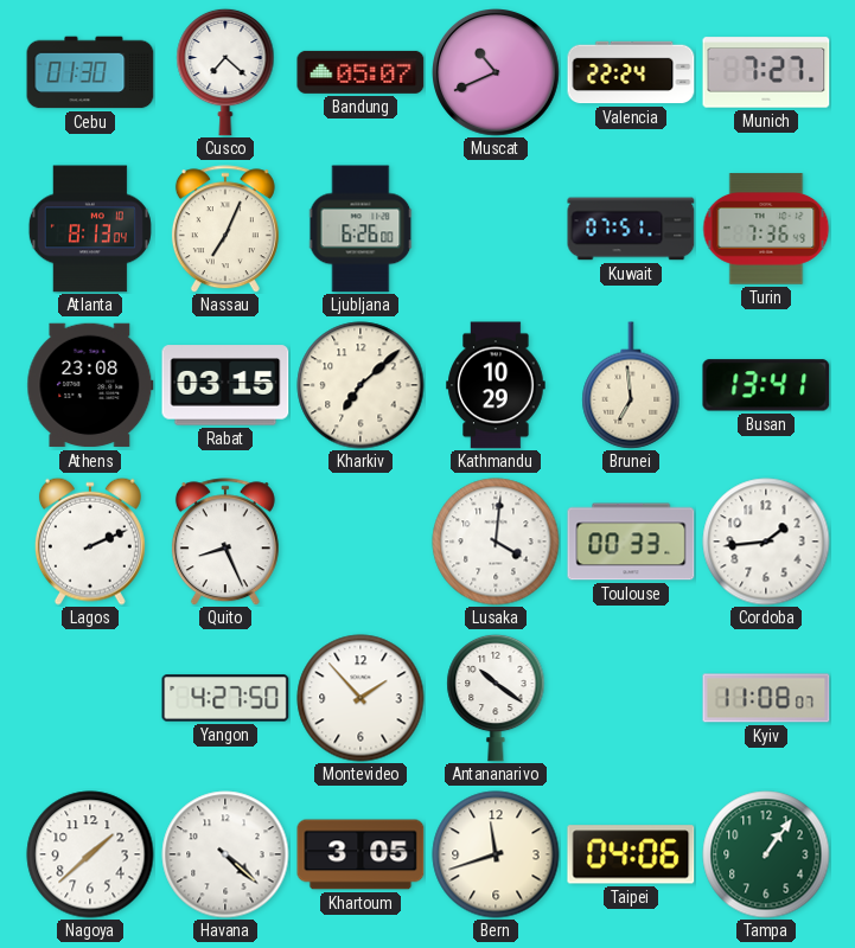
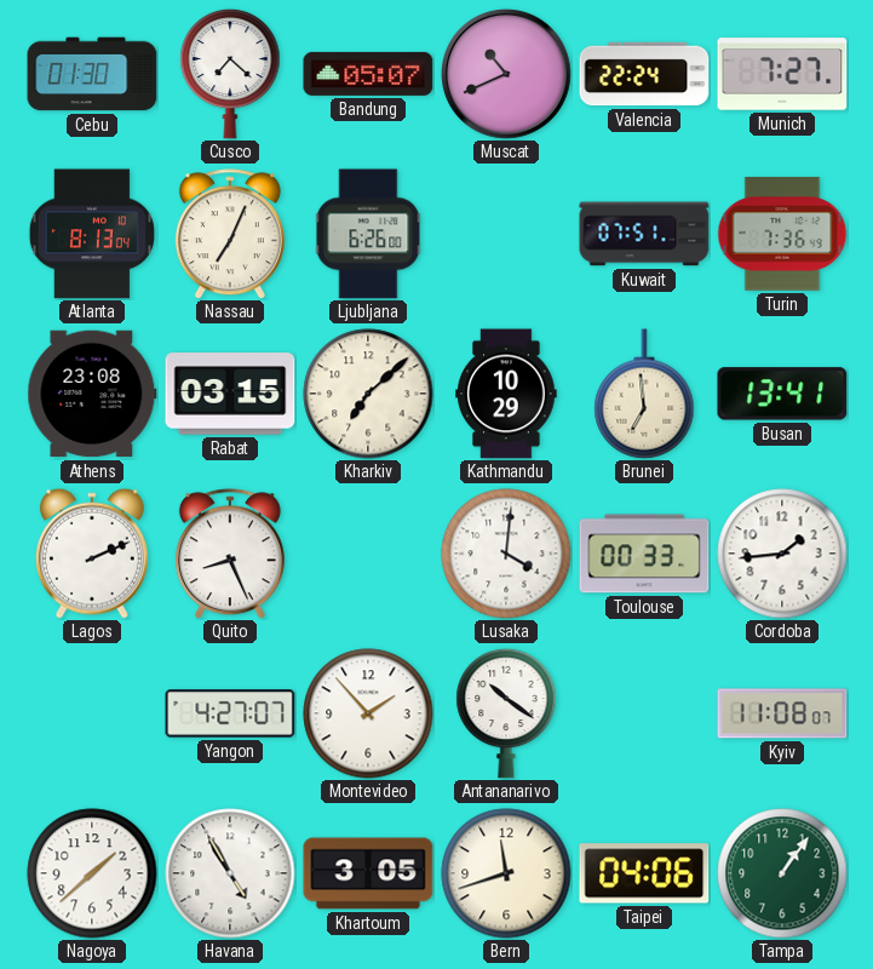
Yangon: 4:27:50 -> 4:27:07 (230, 713)
Havana: 4:22 -> 4:55 (230, 873)
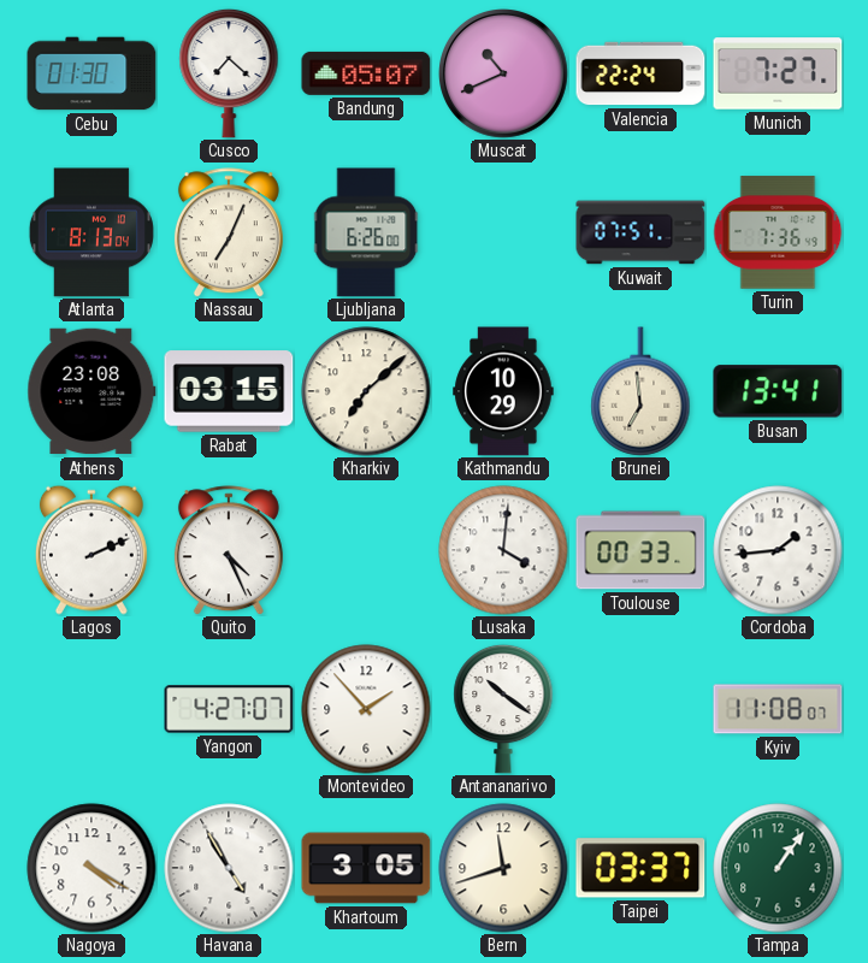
Quito: 8:26 -> 4:26 (229, 550)
Nagoya: 1:38 -> 4:20 (91, 868)
Taipei: 04:06 -> 03:37 (640, 868)
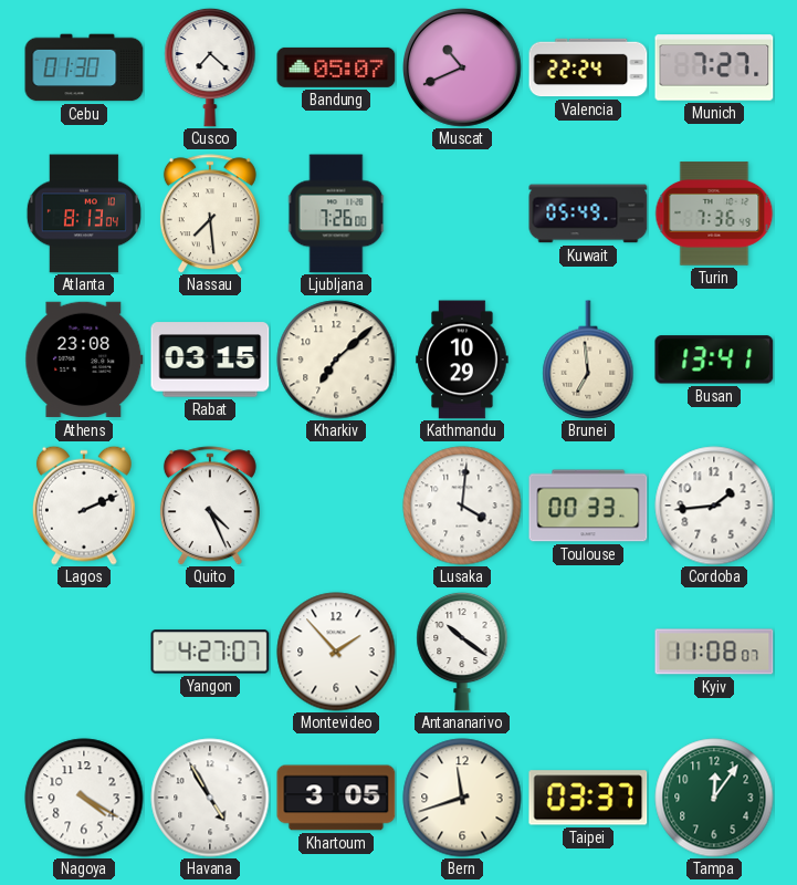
Nassau: 7:04 -> 7:29 (210, 214)
Ljubljana: 6:26 -> 7:26 (336, 214)
Kuwait: 07:51 -> 05:49 (588, 214)
Tampa: 1:06 -> 12:06 (714, 798)
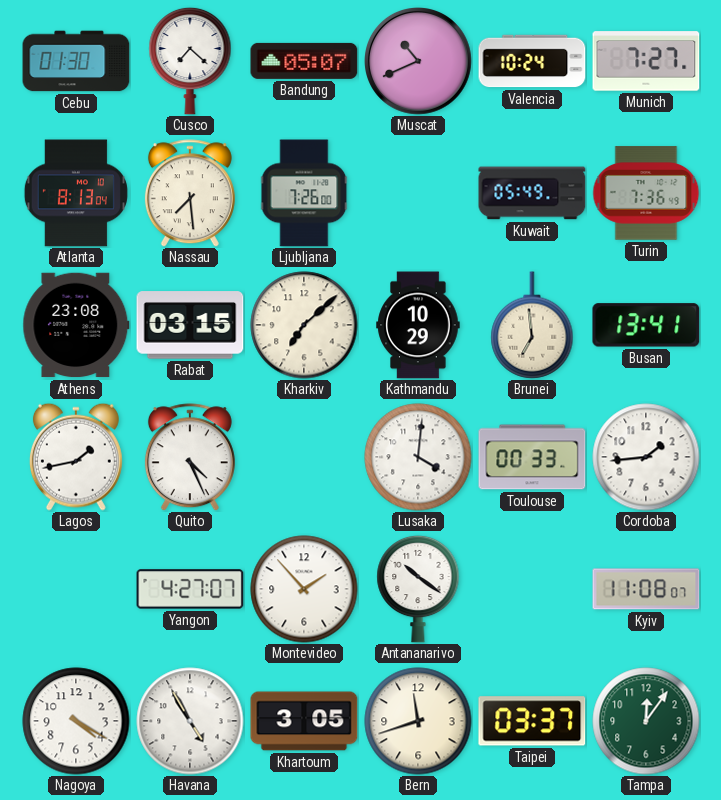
Valencia: 22:24 -> 10:24 (532, 61)
Lagos: 2:11 -> 1:43 (76, 457)
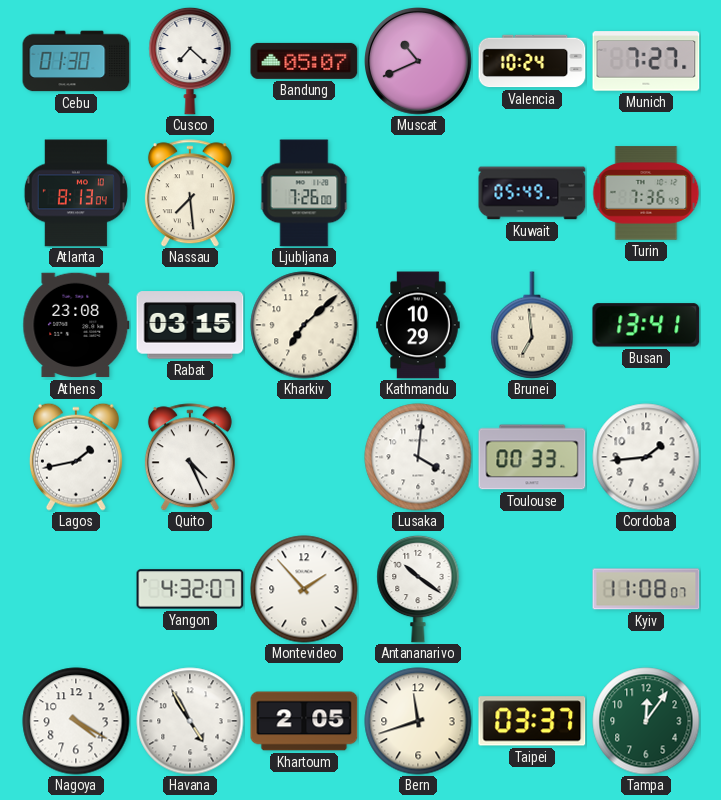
Yangon: 4:27 -> 4:32 (190, 589)
Khartoum: 3:05 -> 2:05 (304, 721)
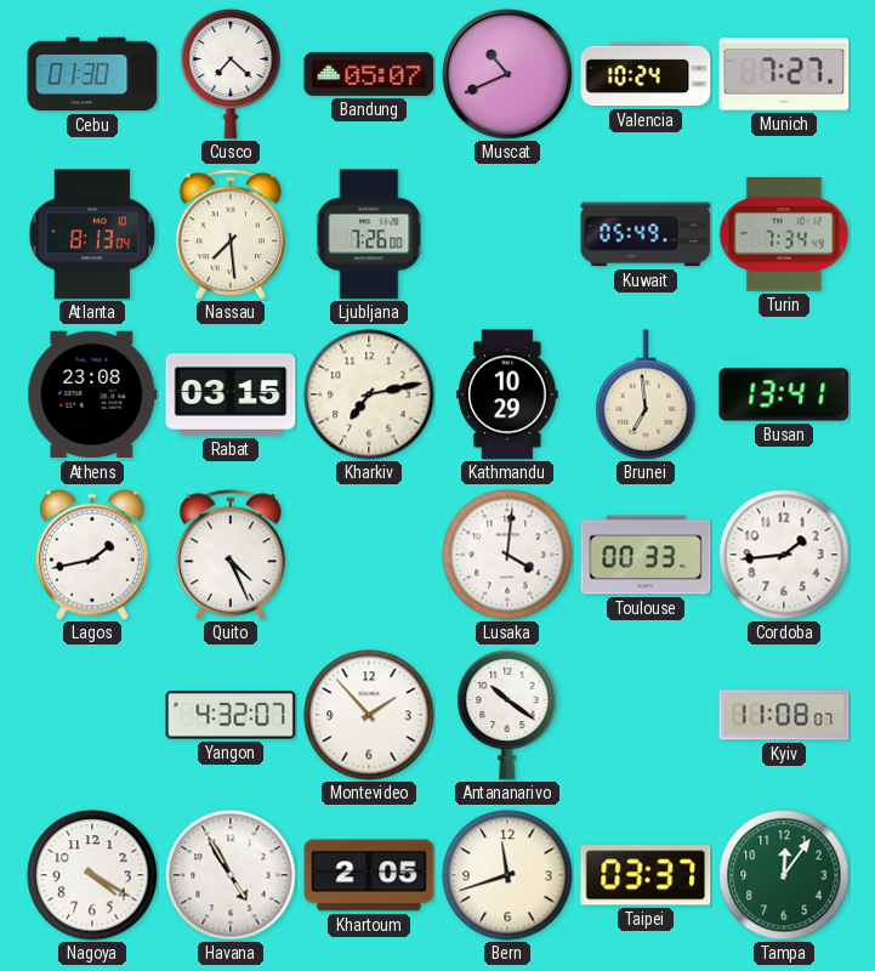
Turin: 7:36 -> 7:34 (784, 234)
Kharkiv: 7:08 -> 7:13 (369, 394)
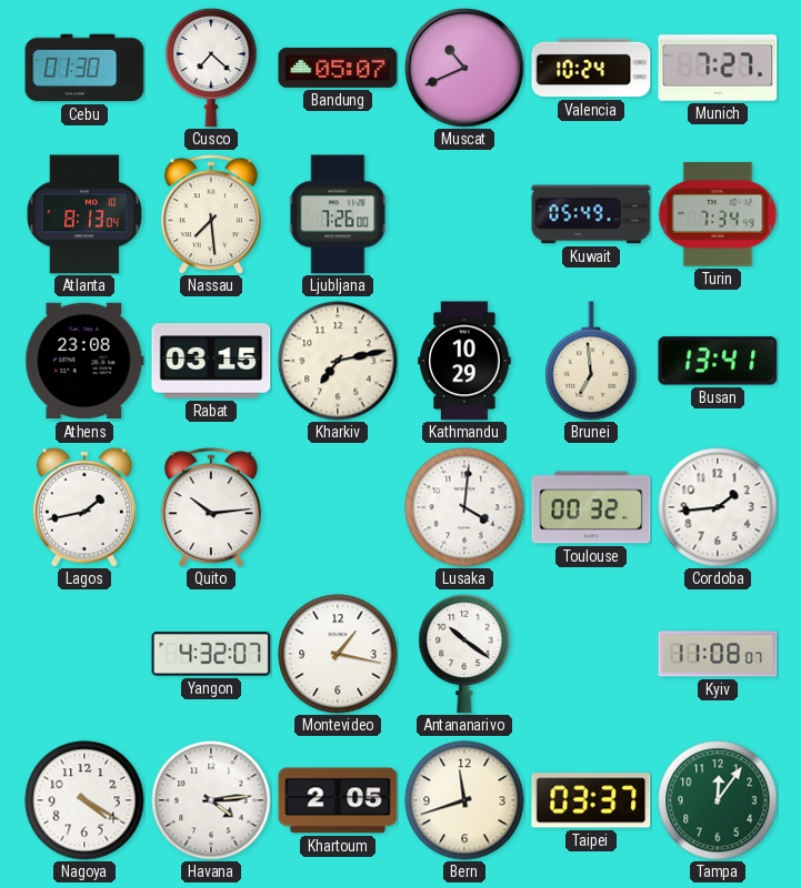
Quito: 4:26 -> 10:14 (211, 507)
Toulouse: 00:33 -> 00:32 (591, 507)
Montevideo: 1:53 -> 1:17 (338, 654)
Havana: 4:55 -> 4:14 (211, 800)
